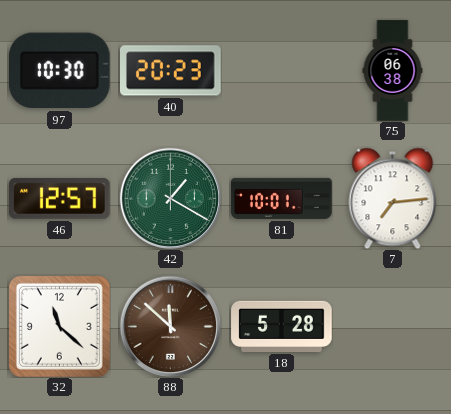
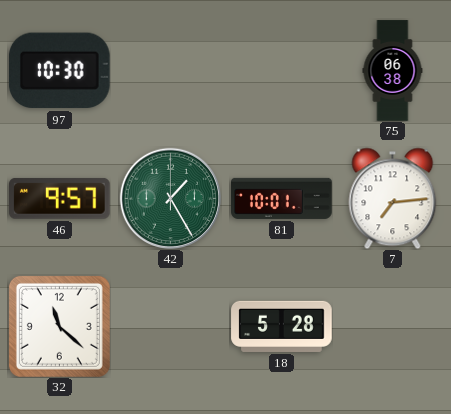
40: 20:23 -> none (171, 71)
46: 12:57 -> 9:57 (60, 198)
42: 1:20 -> 1:25 (170, 198)
88: 11:52 -> none (170, 326)
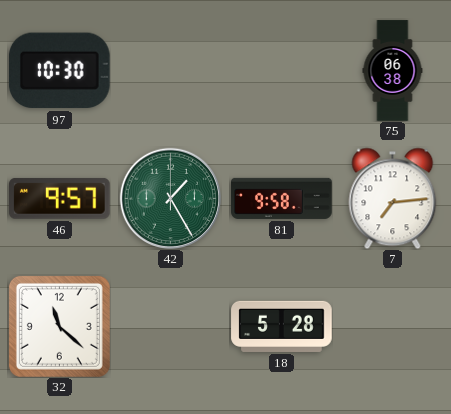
81: 10:01 -> 9:58 (282, 198)
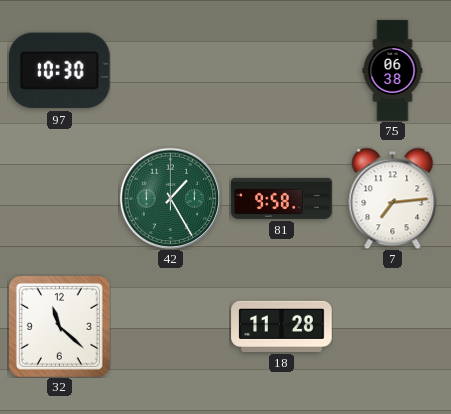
46: 9:57 -> none (60, 198)
18: 5:28 -> 11:28 (282, 326)
